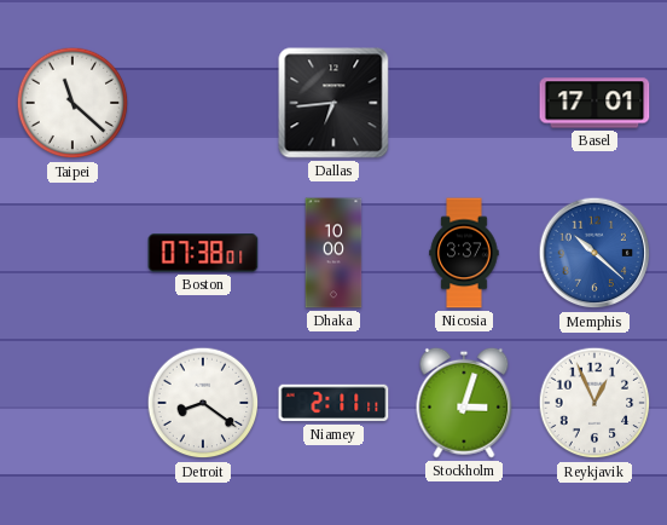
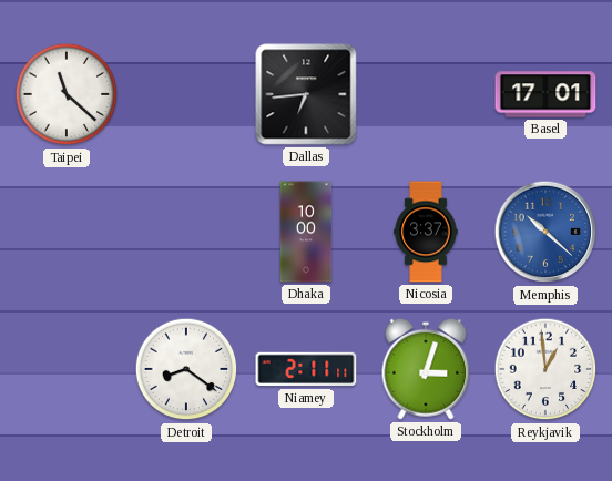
Boston: 07:38 -> none (203, 253)
Reykjavik: 12:56 -> 12:59 (545, 369)
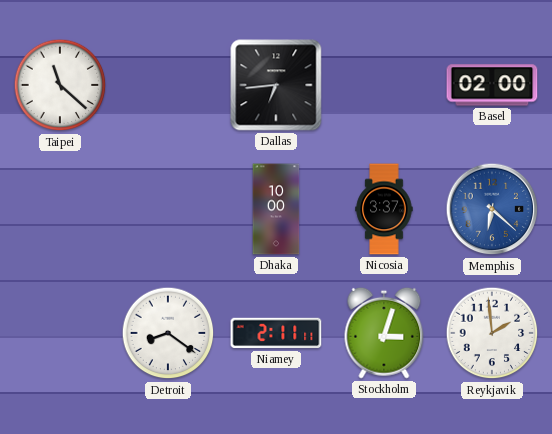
Basel: 17:01 -> 02:00 (492, 85)
Memphis: 10:22 -> 6:22 (492, 209)
Reykjavik: 12:59 -> 1:59 (492, 333)
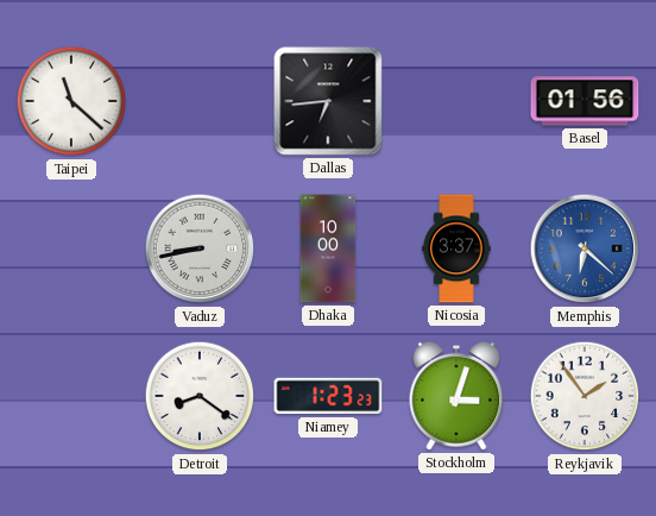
Basel: 02:00 -> 01:56 (585, 101)
Vaduz: none -> 8:43 (200, 248)
Niamey: 2:11 -> 1:23 (328, 396)
Reykjavik: 1:59 -> 1:54 (585, 396)
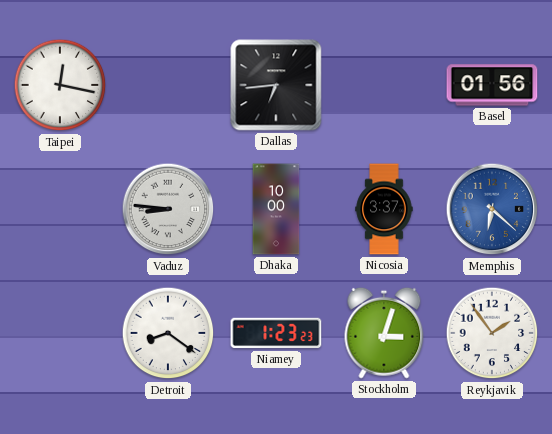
Taipei: 11:22 -> 12:17 (60, 85)
Vaduz: 8:43 -> 8:46 (168, 209)
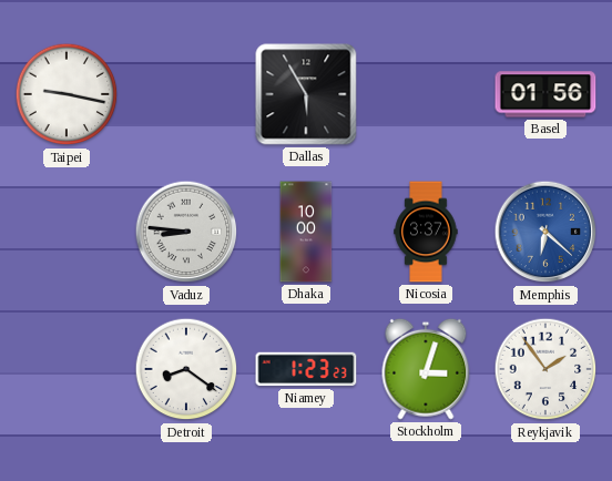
Taipei: 12:17 -> 9:17 (67, 94)
Dallas: 6:44 -> 5:55 (306, 94)
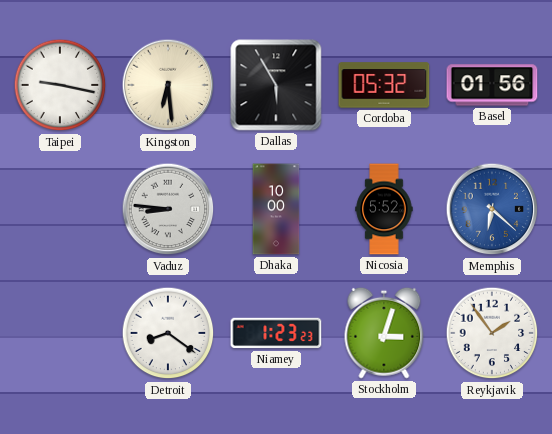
Kingston: none -> 6:29 (168, 85)
Cordoba: none -> 05:32 (384, 85)
Nicosia: 3:37 -> 5:52 (384, 209)
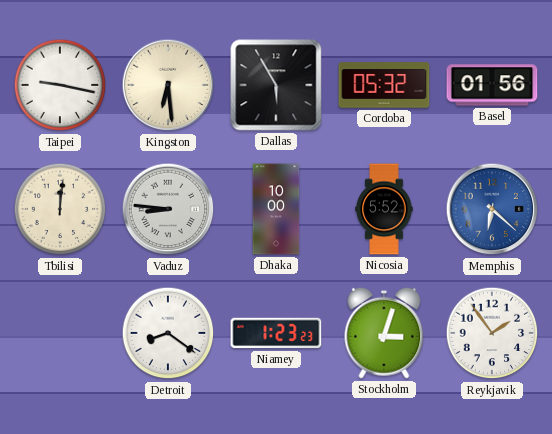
Tbilisi: none -> 12:01 (60, 209)
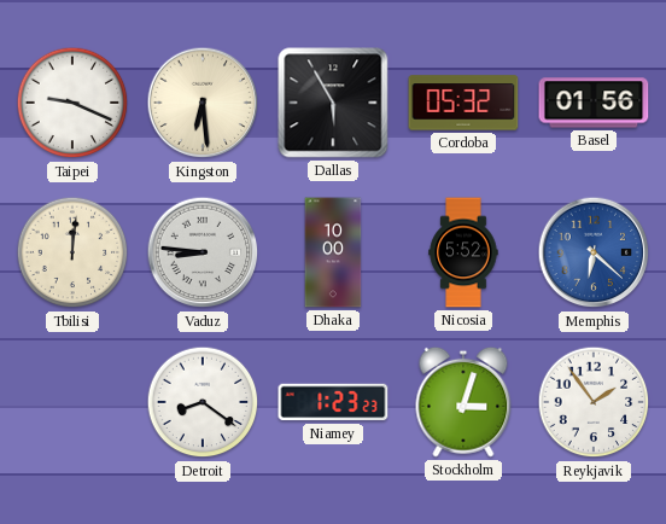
Taipei: 9:17 -> 9:19 (72, 103)
